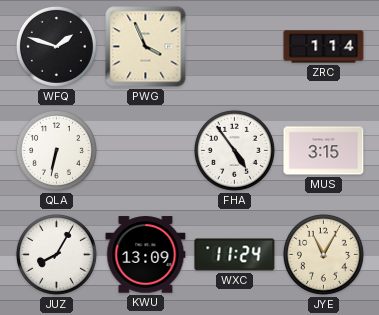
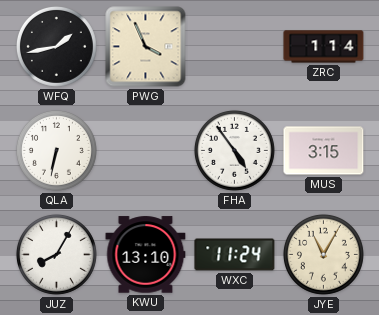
WFQ: 1:48 -> 1:43 (56, 46)
KWU: 13:09 -> 13:10 (146, 255)
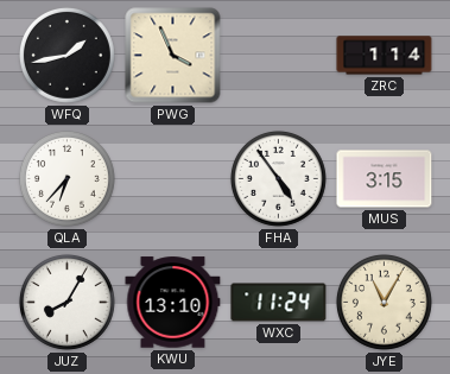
QLA: 6:32 -> 6:37 (66, 178)
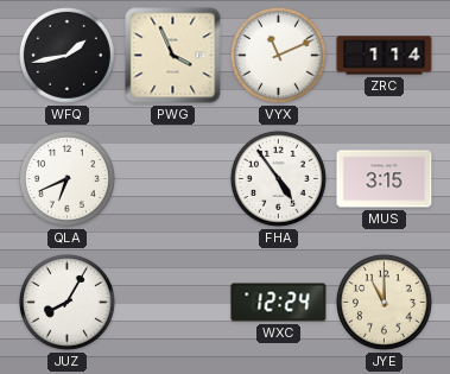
VYX: none -> 11:11 (278, 55)
QLA: 6:37 -> 6:41 (66, 178)
KWU: 13:10 -> none (173, 303)
WXC: 11:24 -> 12:24 (279, 303)
JYE: 11:05 -> 11:00 (384, 302)
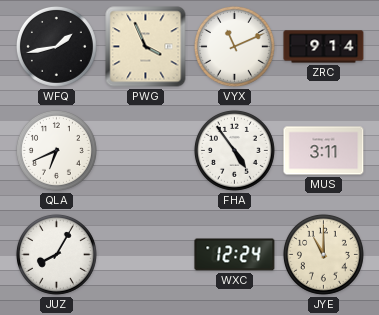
ZRC: 1:14 -> 9:14 (324, 47)
MUS: 3:15 -> 3:11 (324, 151)
